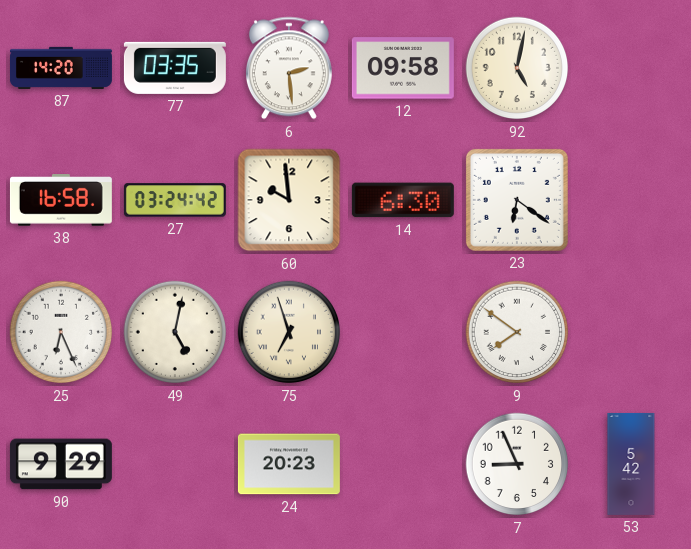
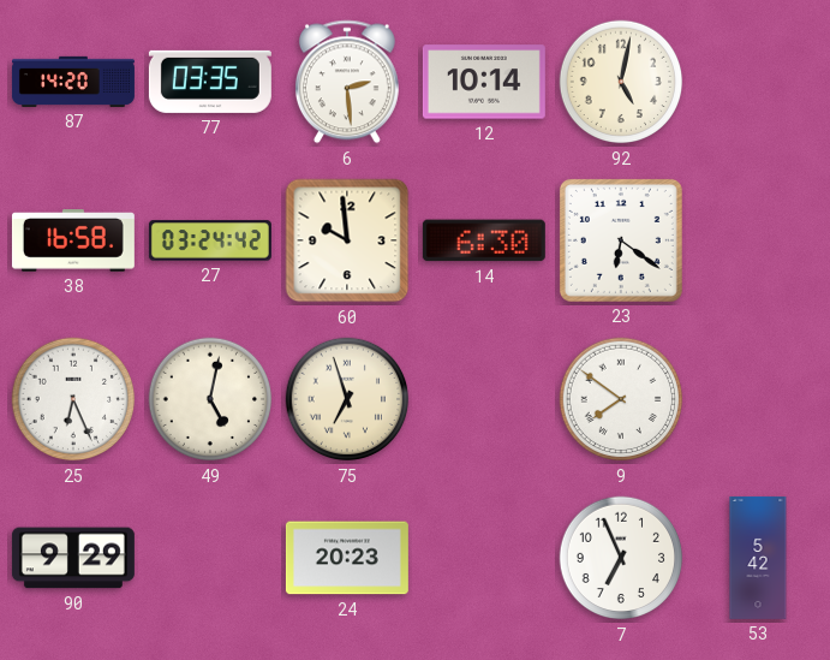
12: 09:58 -> 10:14 (484, 82)
7: 8:56 -> 6:56 (621, 558)
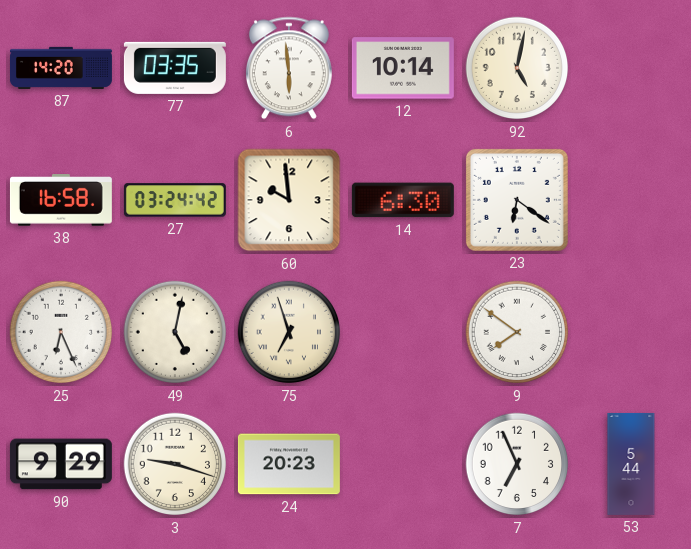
6: 2:29 -> 5:59 (289, 68)
3: none -> 9:18 (175, 464)
53: 5:42 -> 5:44 (631, 464)
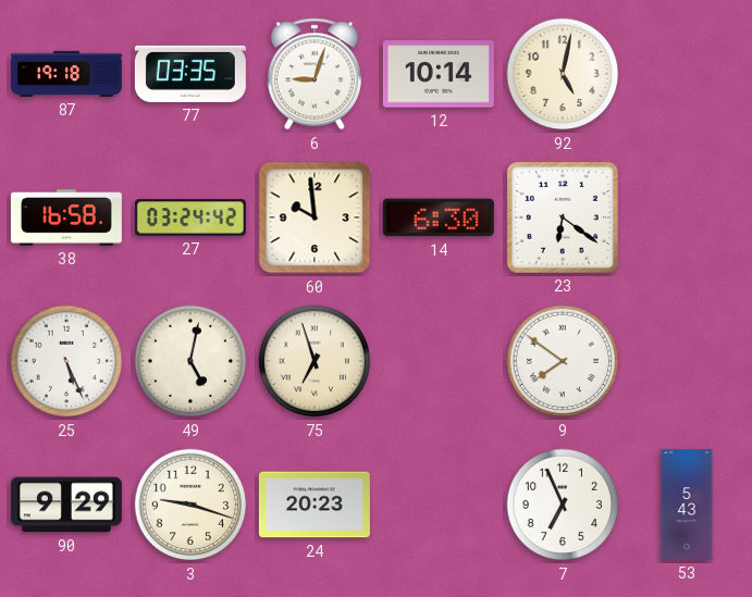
87: 14:20 -> 19:18 (66, 74)
6: 5:59 -> 9:03 (315, 74)
25: 6:26 -> 5:26 (66, 361)
53: 5:44 -> 5:43 (687, 505)
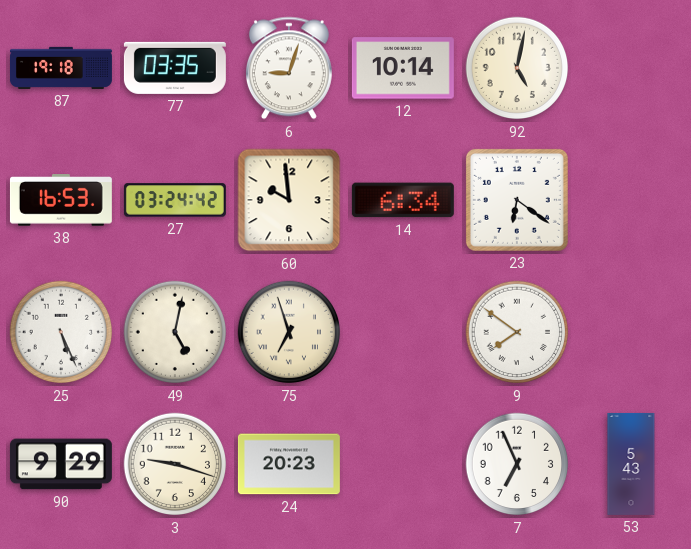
38: 16:58 -> 16:53 (61, 200)
14: 6:30 -> 6:34 (403, 200)
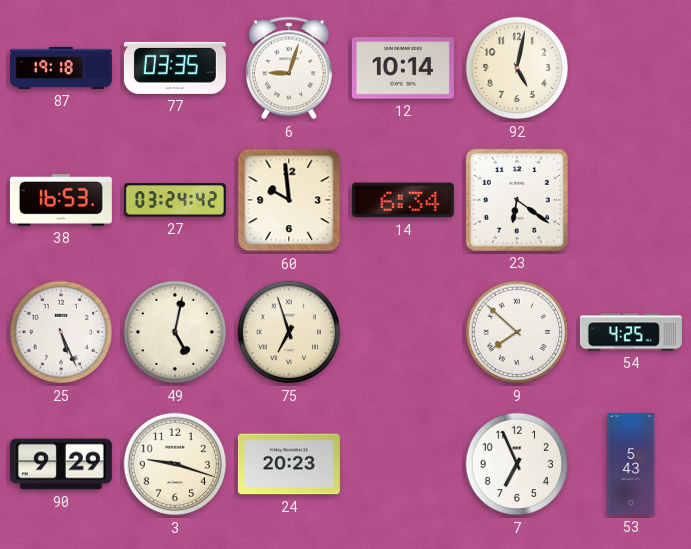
9: 7:51 -> 7:52 (517, 332)
54: none -> 4:25 (631, 332)
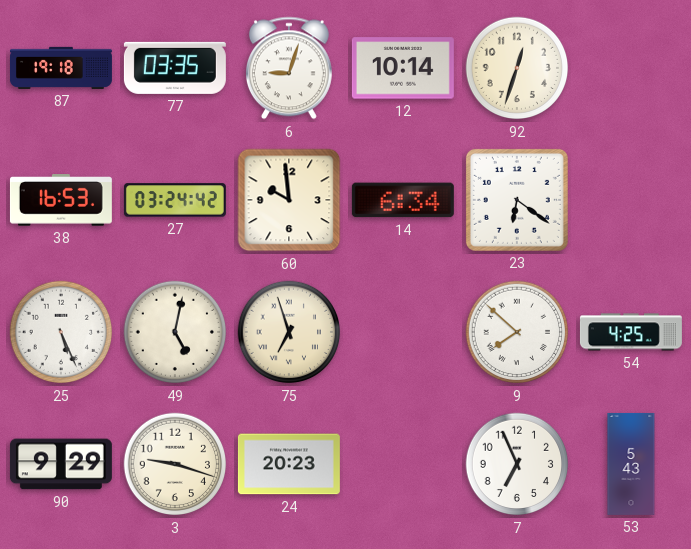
92: 5:02 -> 12:33 (517, 68)
